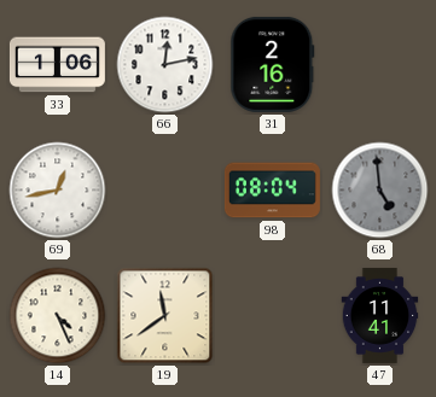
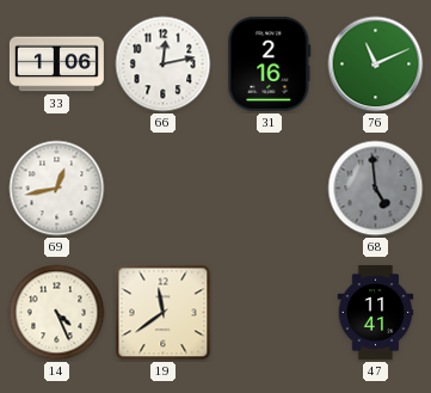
76: none -> 11:11 (376, 65)
98: 08:04 -> none (272, 191)
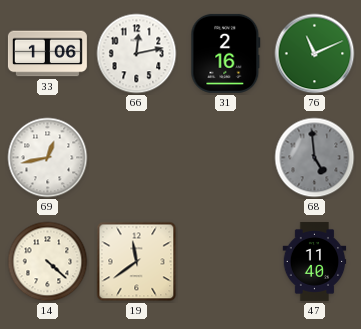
14: 4:26 -> 4:22 (48, 262)
47: 11:41 -> 11:40 (315, 261)
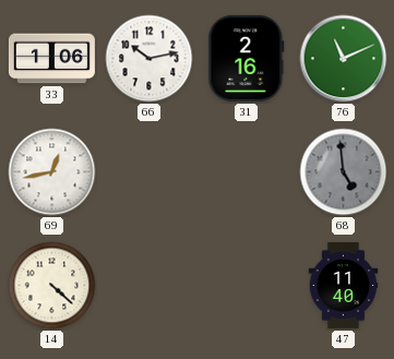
66: 12:13 -> 10:13 (150, 59)
19: 11:39 -> none (137, 262)
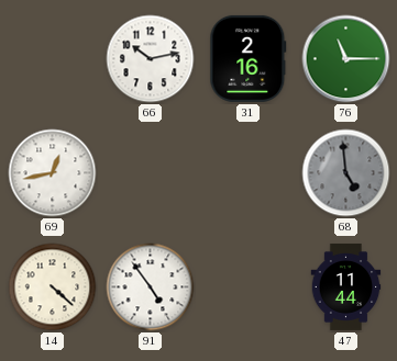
33: 1:06 -> none (51, 59)
76: 11:11 -> 11:15 (346, 59)
91: none -> 4:54 (151, 287)
47: 11:40 -> 11:44 (346, 286)
